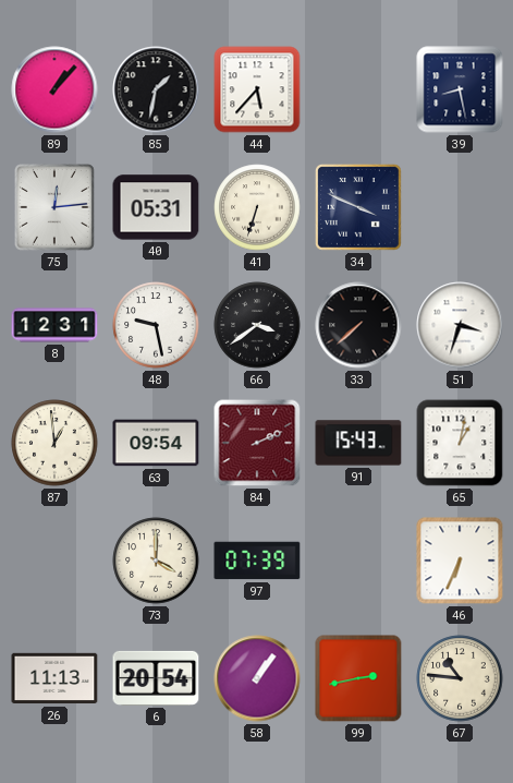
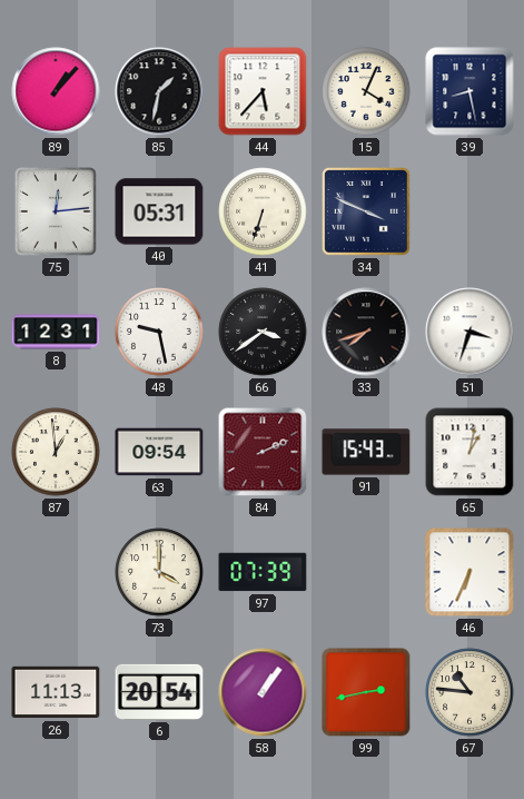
15: none -> 4:04 (366, 91)
33: 7:38 -> 7:42 (366, 332)
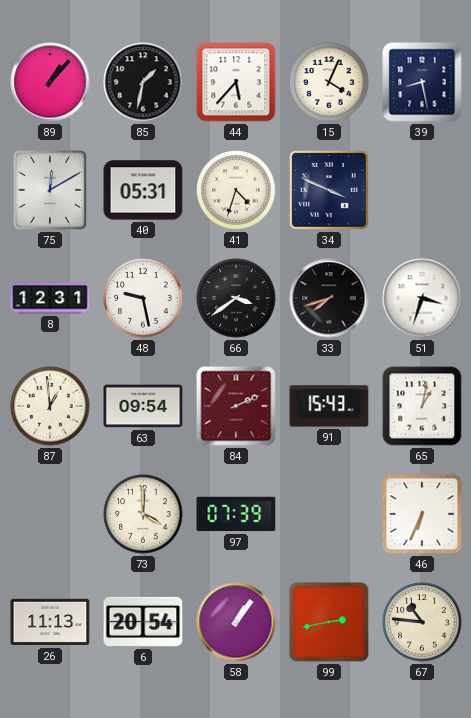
75: 12:14 -> 12:10 (50, 191)
41: 6:33 -> 4:33 (236, 190)
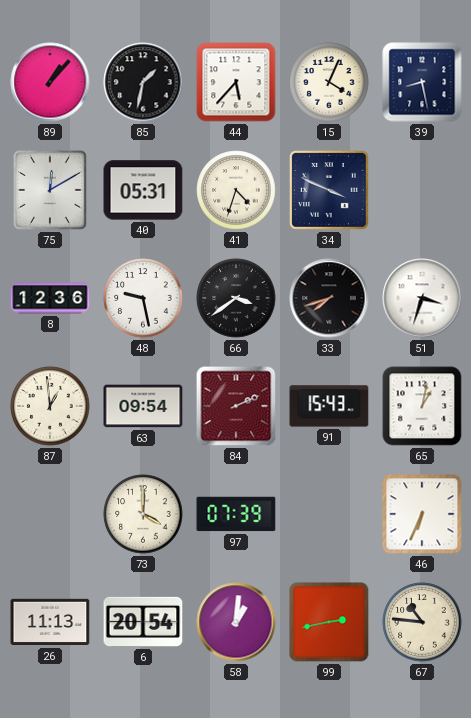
8: 12:31 -> 12:36 (50, 298)
58: 1:06 -> 1:01 (236, 622)
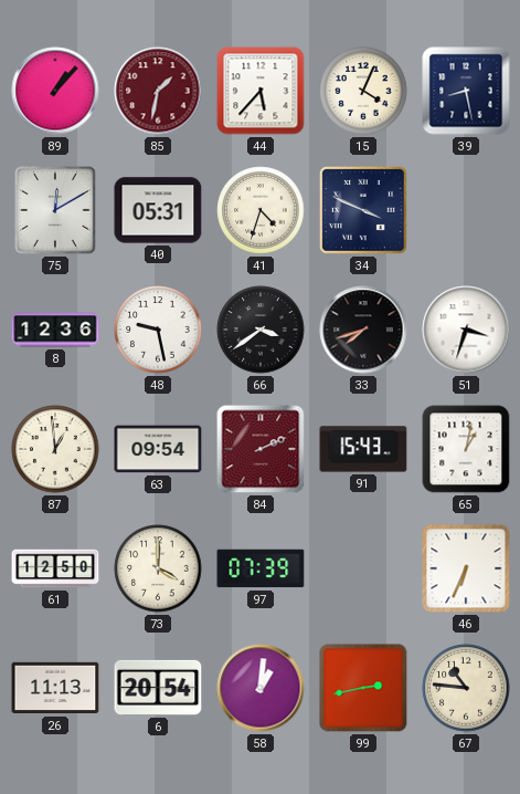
85 dial: black -> burgundy (158, 91)
61: none -> 12:50 (55, 568)
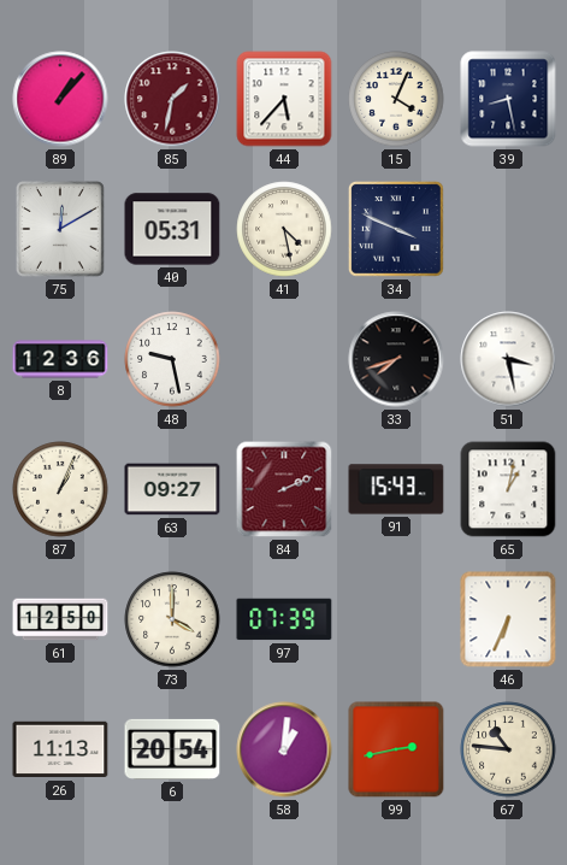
41: 4:33 -> 4:28 (284, 229)
66: 3:39 -> none (261, 330)
51: 3:33 -> 3:28 (508, 359)
87: 12:59 -> 1:04 (60, 489)
63: 09:54 -> 09:27 (172, 489)
